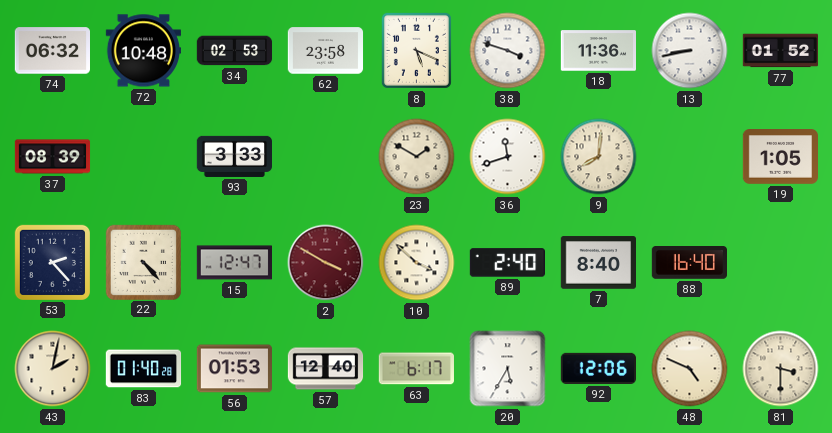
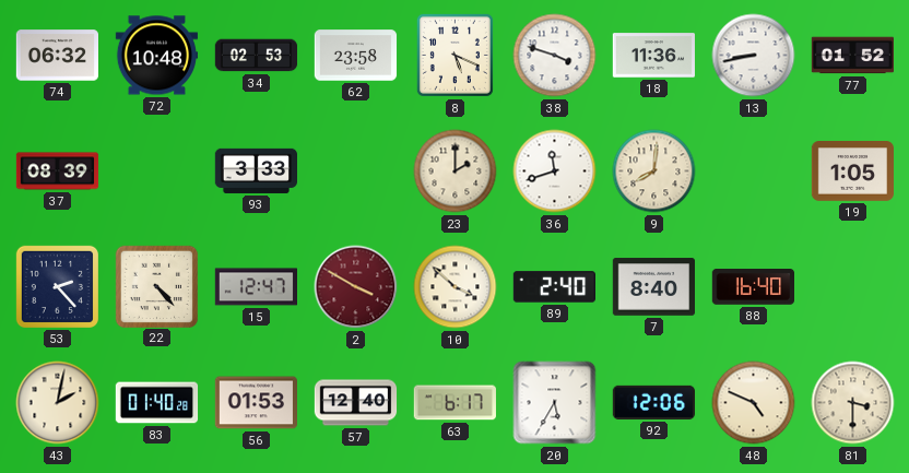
23: 1:50 -> 2:00 (456, 172)
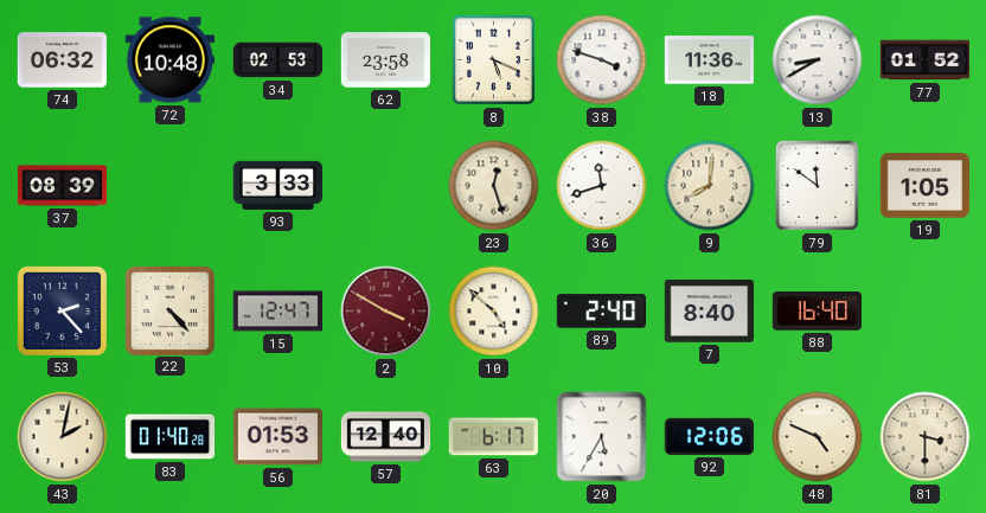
13: 8:43 -> 8:40 (818, 60)
23: 2:00 -> 12:27 (494, 186)
79: none -> 11:51 (817, 185)
10: 3:52 -> 4:52 (494, 312)
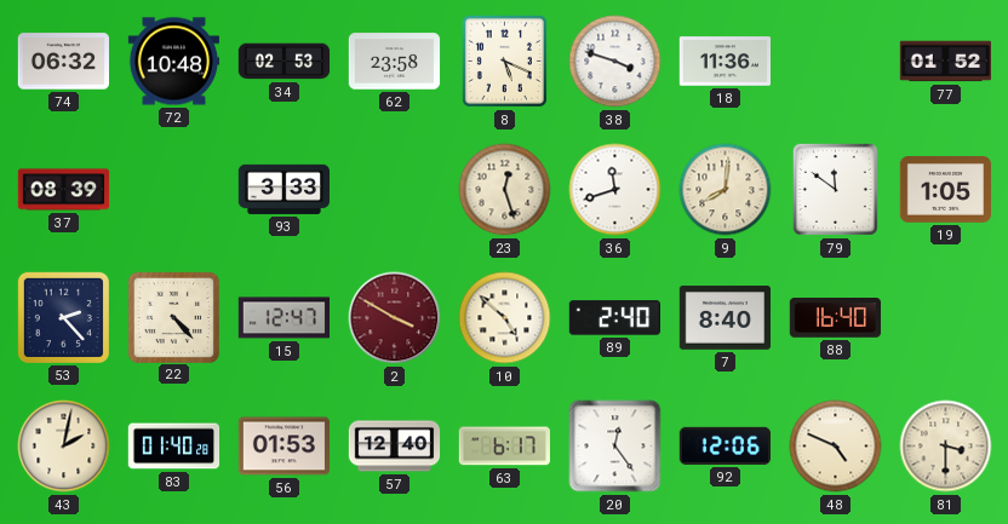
13: 8:40 -> none (818, 60)
20: 5:35 -> 12:24 (615, 447)
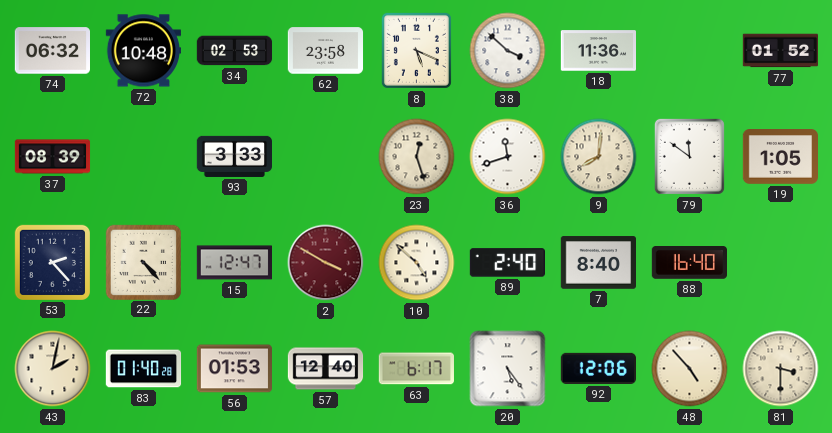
38: 3:48 -> 3:52 (508, 51)
20: 12:24 -> 5:24 (508, 369)
48: 4:49 -> 4:53 (690, 369)
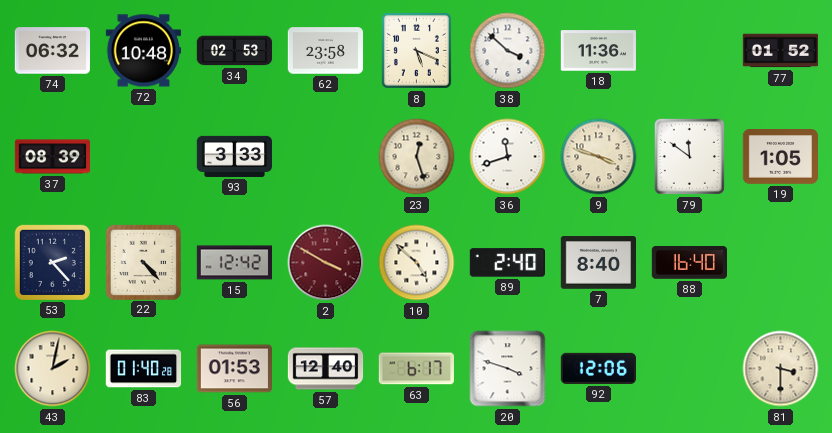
9: 8:01 -> 3:48 (599, 157)
15: 12:47 -> 12:42 (234, 263)
20: 5:24 -> 3:48 (508, 369)
48: 4:53 -> none (690, 369)
